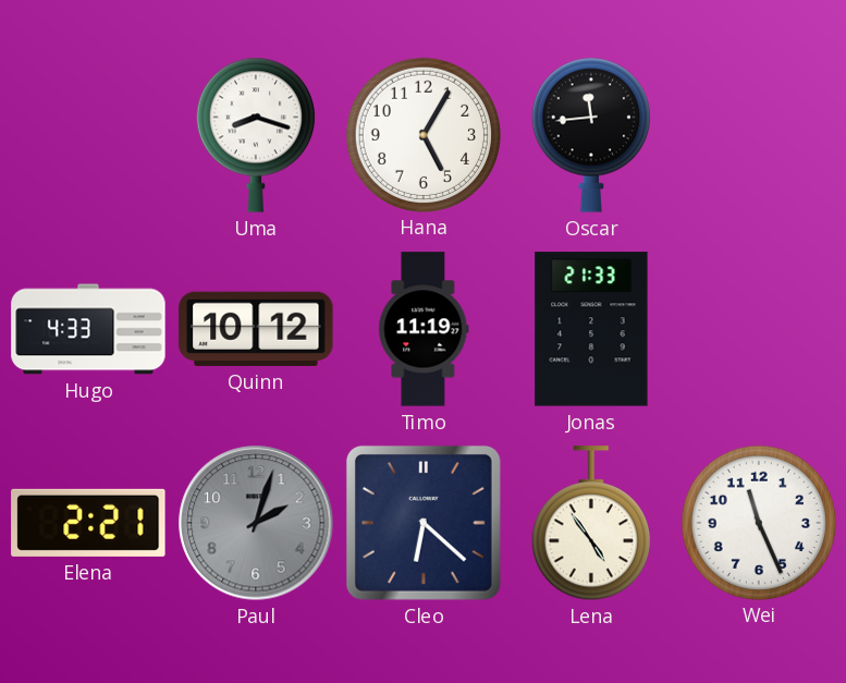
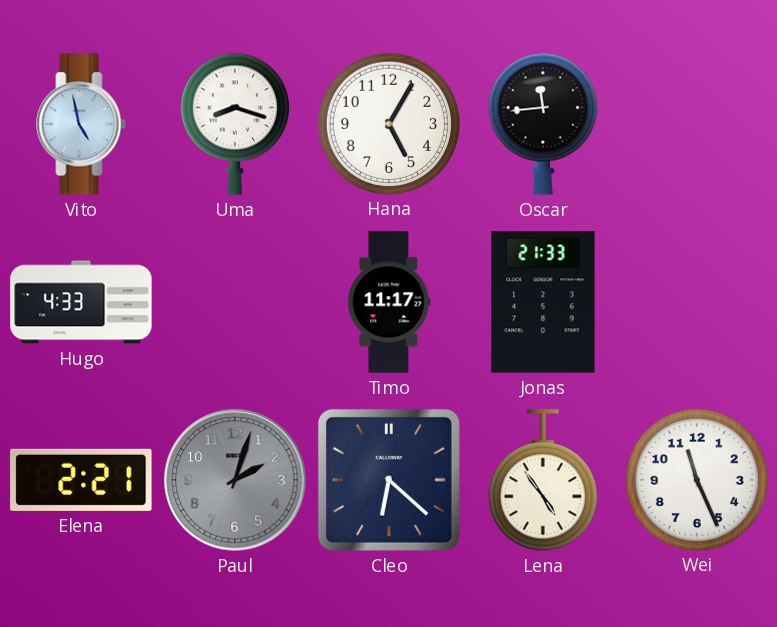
Vito: none -> 4:58 (81, 124)
Quinn: 10:12 -> none (256, 329)
Timo: 11:19 -> 11:17 (389, 302)
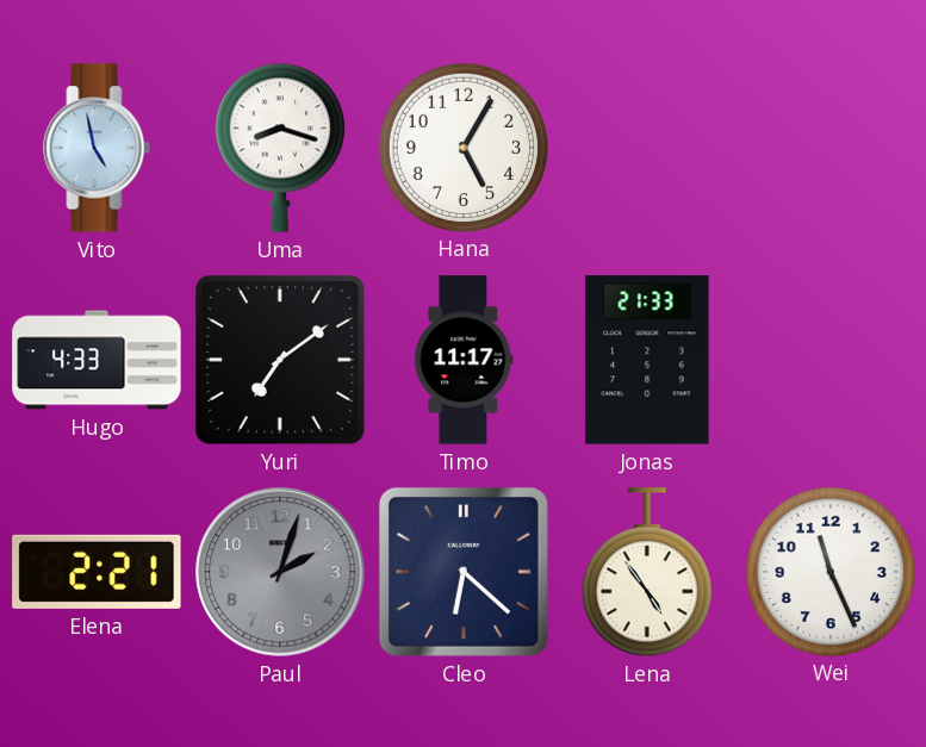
Oscar: 11:44 -> none (543, 124)
Yuri: none -> 7:09 (280, 360)
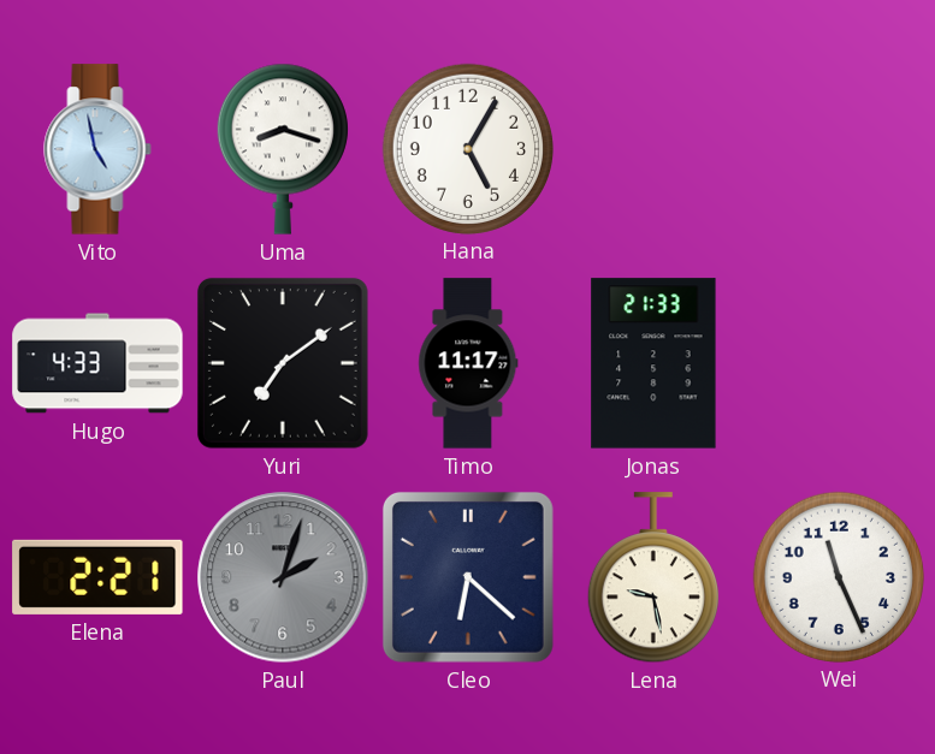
Lena: 4:54 -> 9:28 (653, 578)
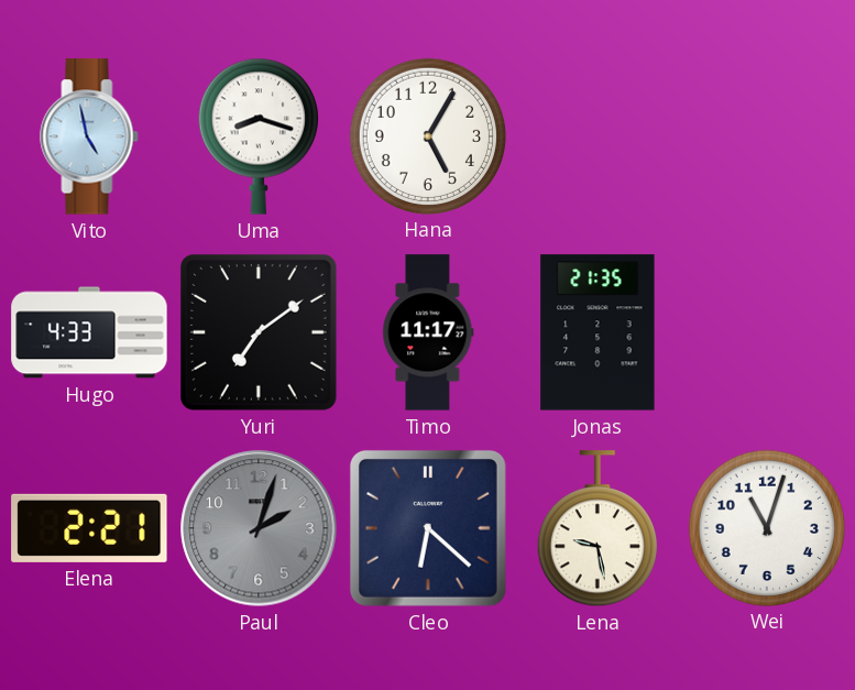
Jonas: 21:33 -> 21:35 (598, 332)
Wei: 11:26 -> 11:03 (766, 527)
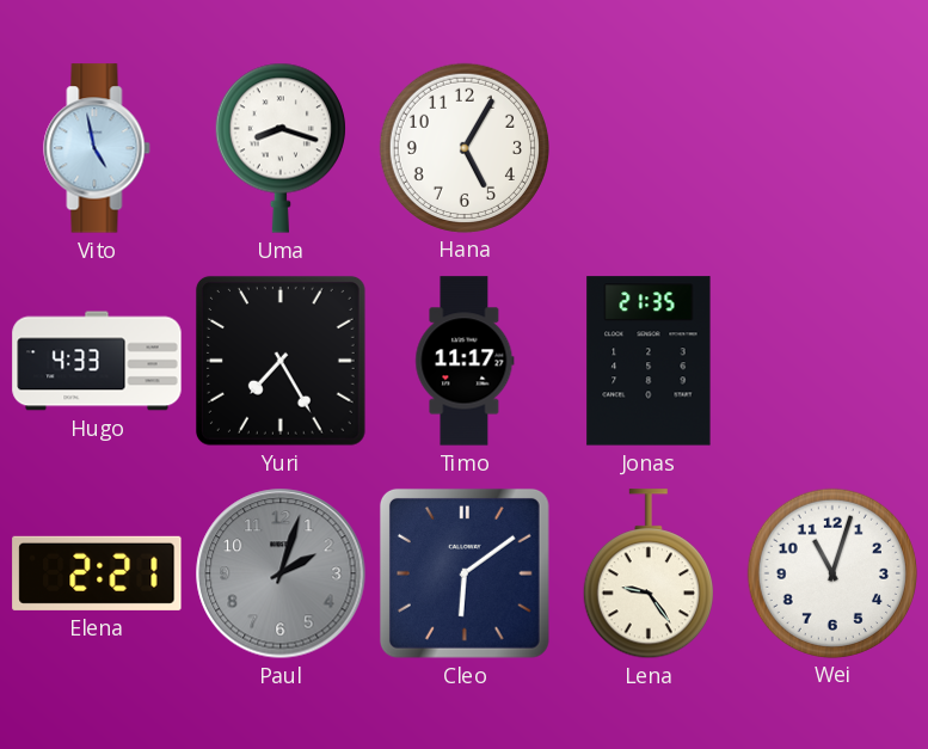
Yuri: 7:09 -> 7:25 (281, 361)
Cleo: 6:22 -> 6:09 (465, 573)
Lena: 9:28 -> 9:24 (649, 575)
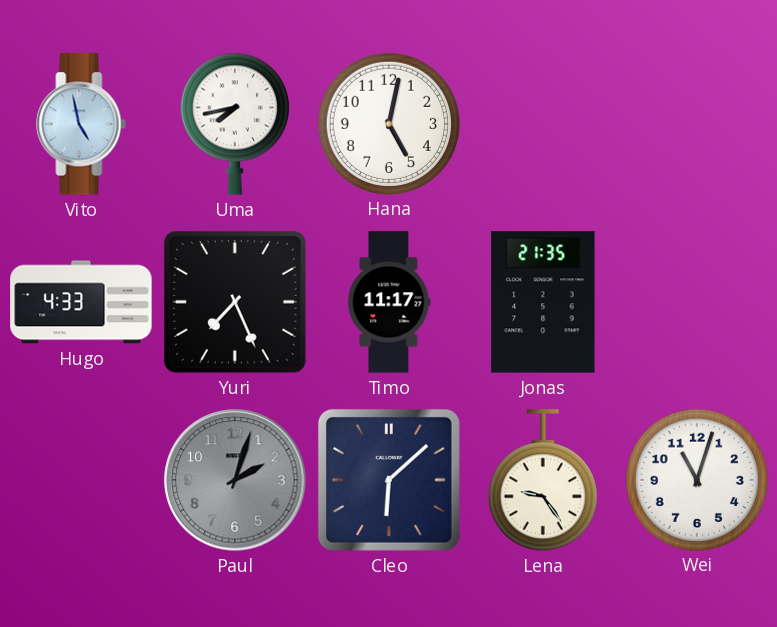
Uma: 8:18 -> 7:43 (235, 124)
Hana: 5:05 -> 5:02 (388, 123)
Yuri: 7:25 -> 7:26 (235, 302)
Elena: 2:21 -> none (97, 573)
Cleo: 6:09 -> 6:08 (389, 480)
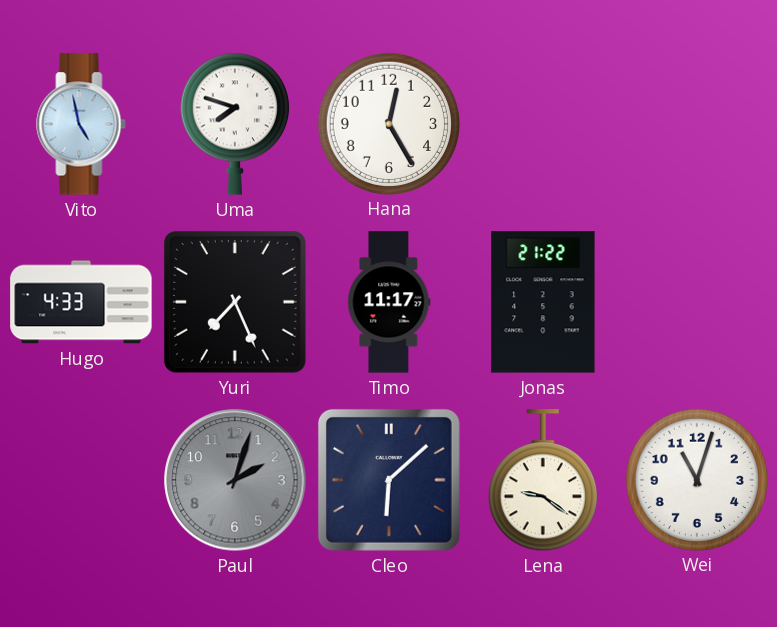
Uma: 7:43 -> 7:48 (235, 124)
Hana: 5:02 -> 12:25 (388, 123)
Jonas: 21:35 -> 21:22 (543, 302)
Lena: 9:24 -> 9:21 (543, 481)
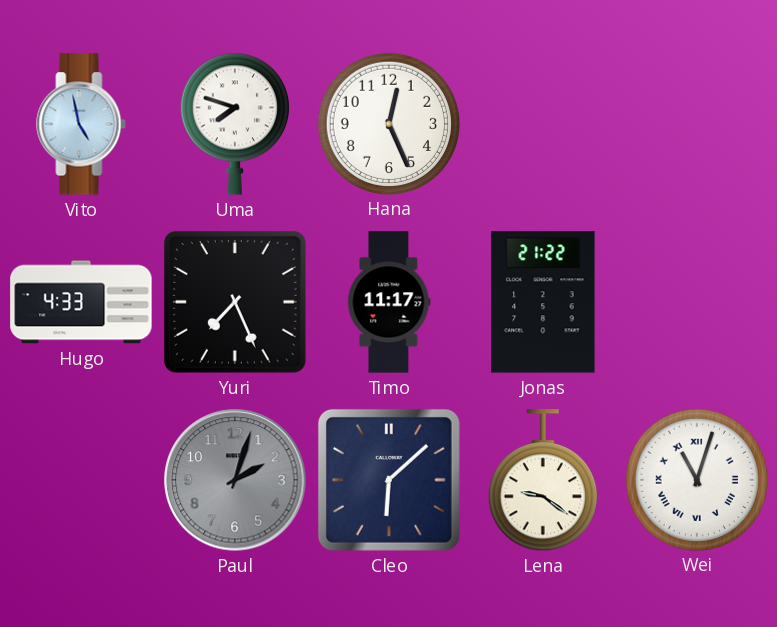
Hana: 12:25 -> 12:26 (388, 123)
Wei numerals: Arabic -> Roman (696, 479)
